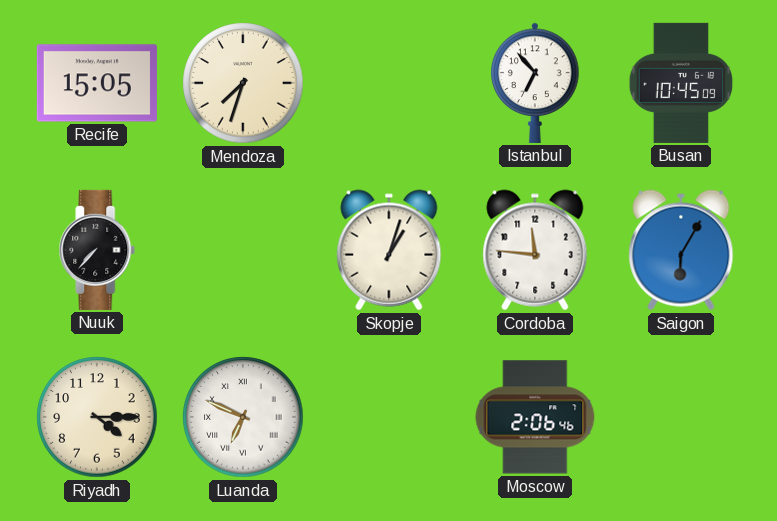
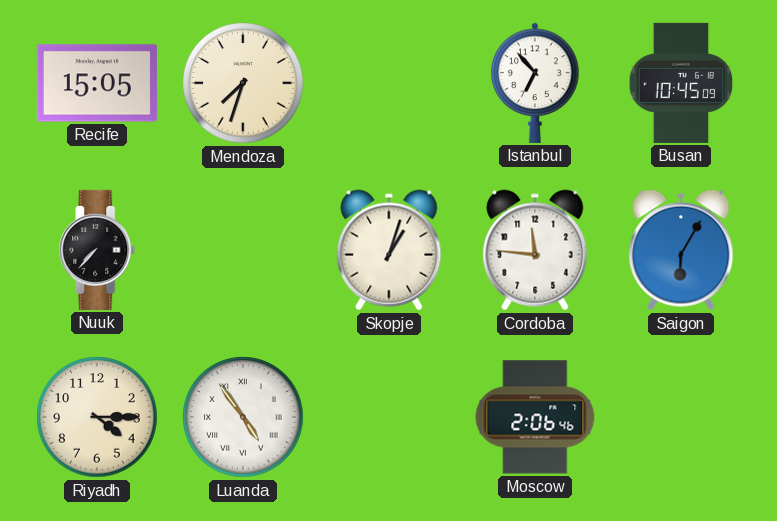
Luanda: 6:49 -> 4:54 (243, 417)
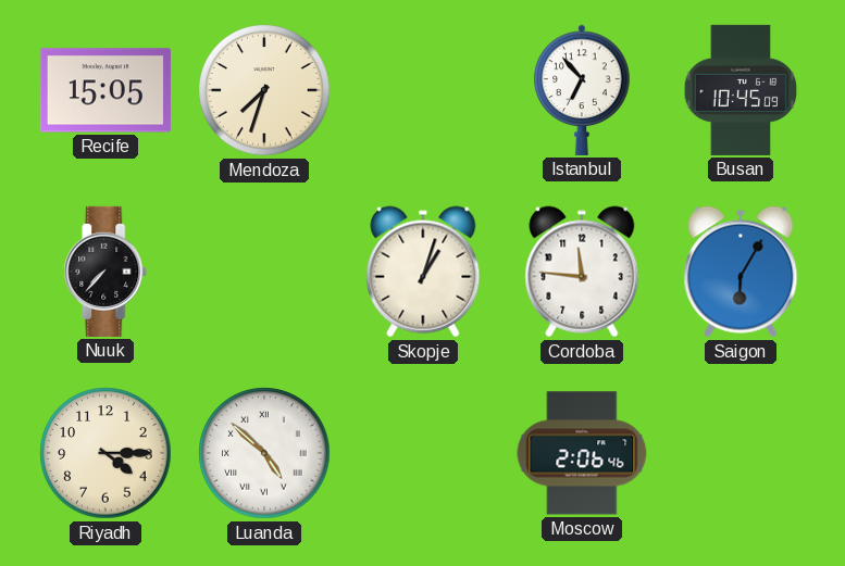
Luanda: 4:54 -> 4:52 (264, 453)
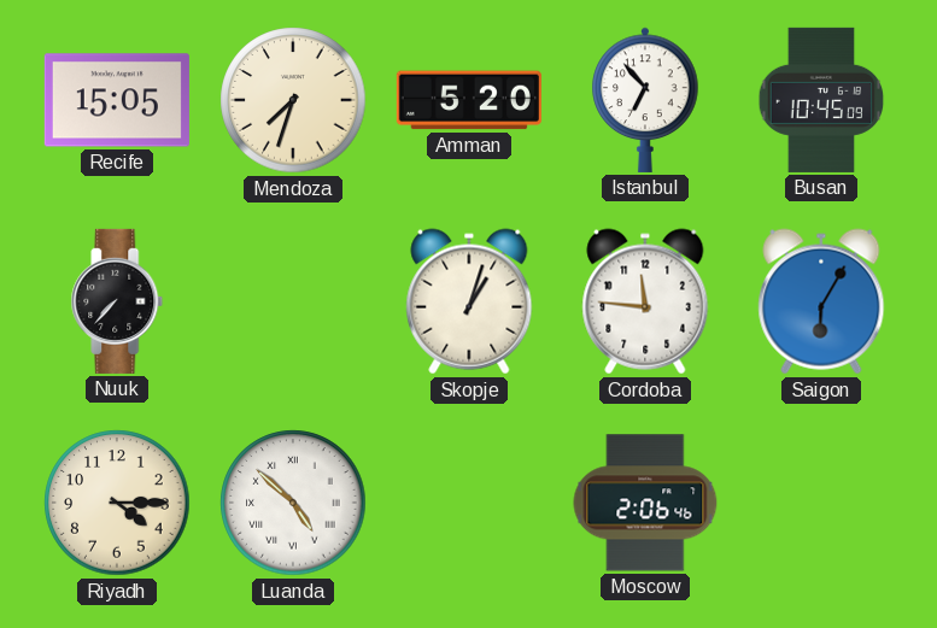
Amman: none -> 5:20 (469, 100)
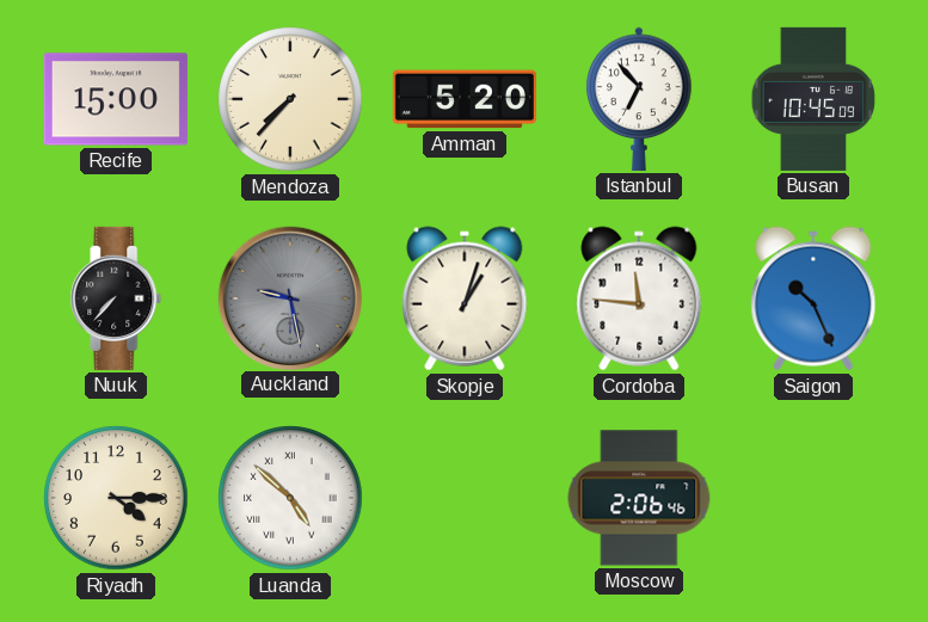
Recife: 15:05 -> 15:00 (116, 99)
Mendoza: 7:33 -> 7:37 (290, 99)
Auckland: none -> 9:28 (289, 297)
Saigon: 6:05 -> 10:26 (813, 298)
